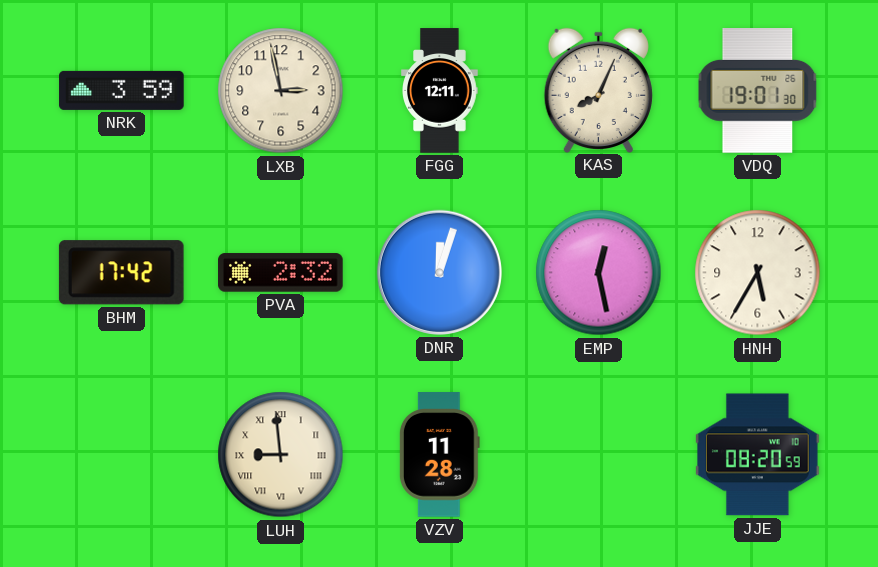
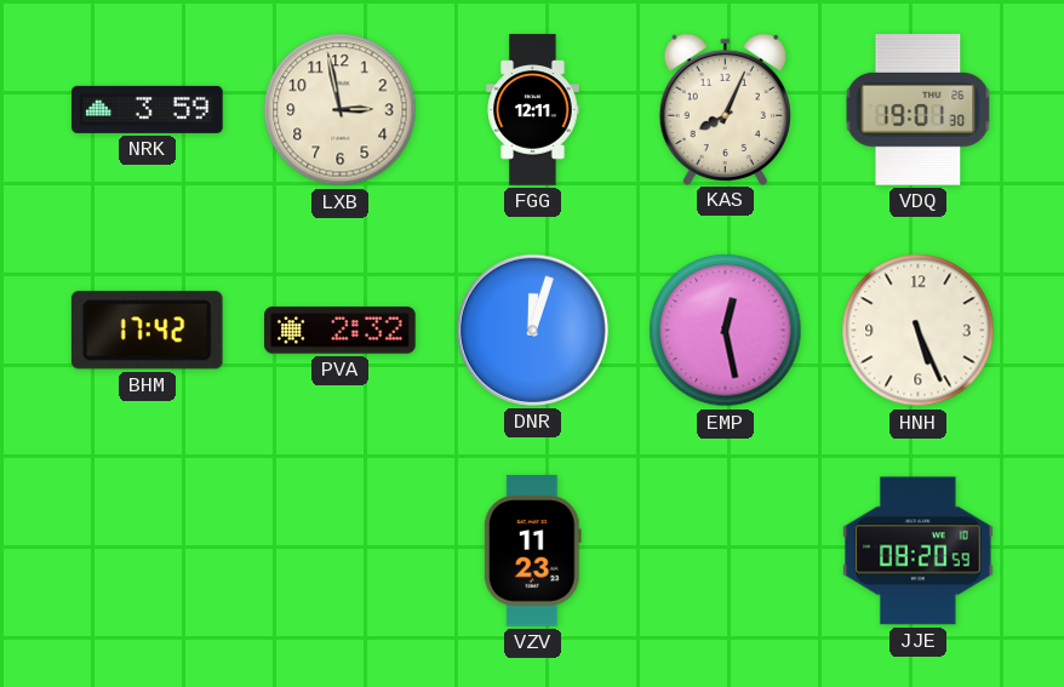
HNH: 5:35 -> 5:26 (919, 331)
LUH: 8:59 -> none (281, 455)
VZV: 11:28 -> 11:23 (532, 551)
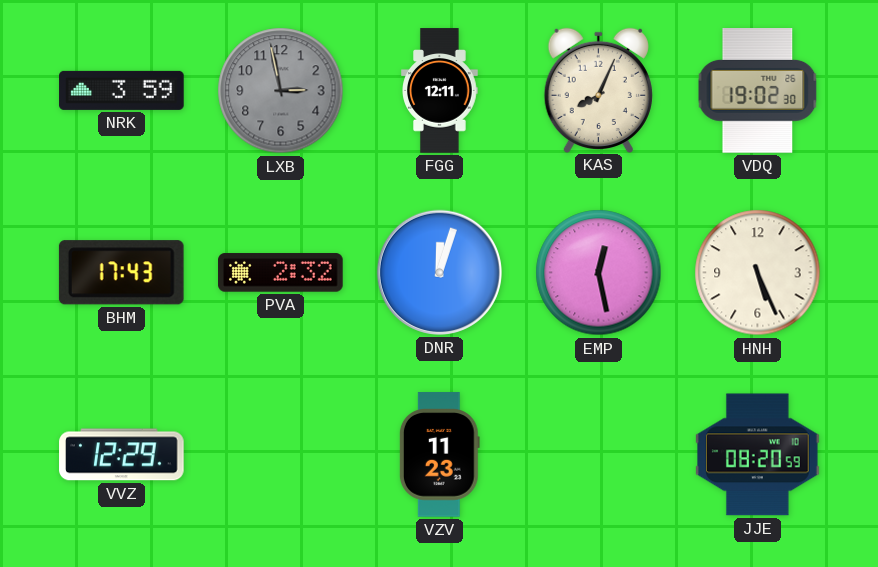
LXB dial: cream -> grey (281, 91)
VDQ: 19:01 -> 19:02 (758, 91)
BHM: 17:42 -> 17:43 (121, 273)
VVZ: none -> 12:29 (122, 455)
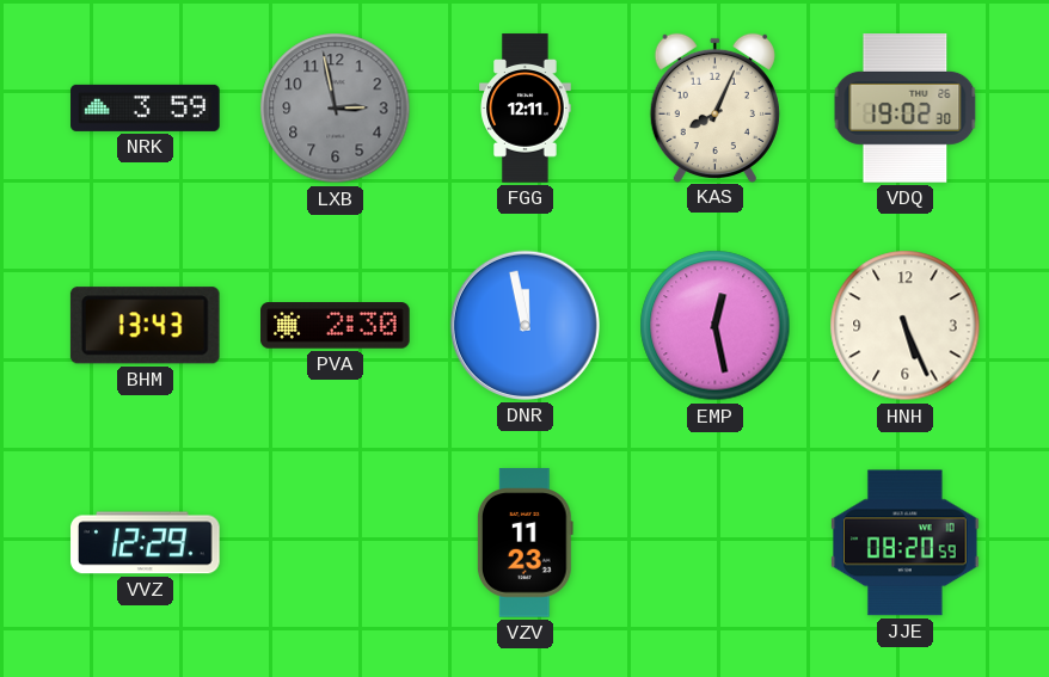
BHM: 17:43 -> 13:43 (145, 326)
PVA: 2:32 -> 2:30 (336, 326)
DNR: 12:03 -> 11:58 (524, 325)
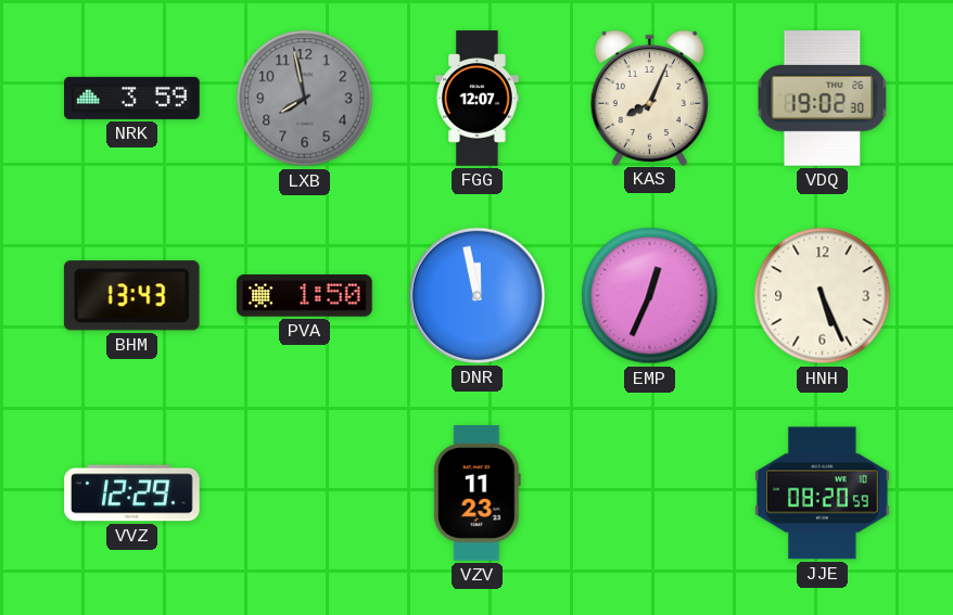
LXB: 2:58 -> 7:58 (305, 99)
FGG: 12:11 -> 12:07 (478, 99)
PVA: 2:30 -> 1:50 (305, 296)
EMP: 12:28 -> 12:34 (650, 296)
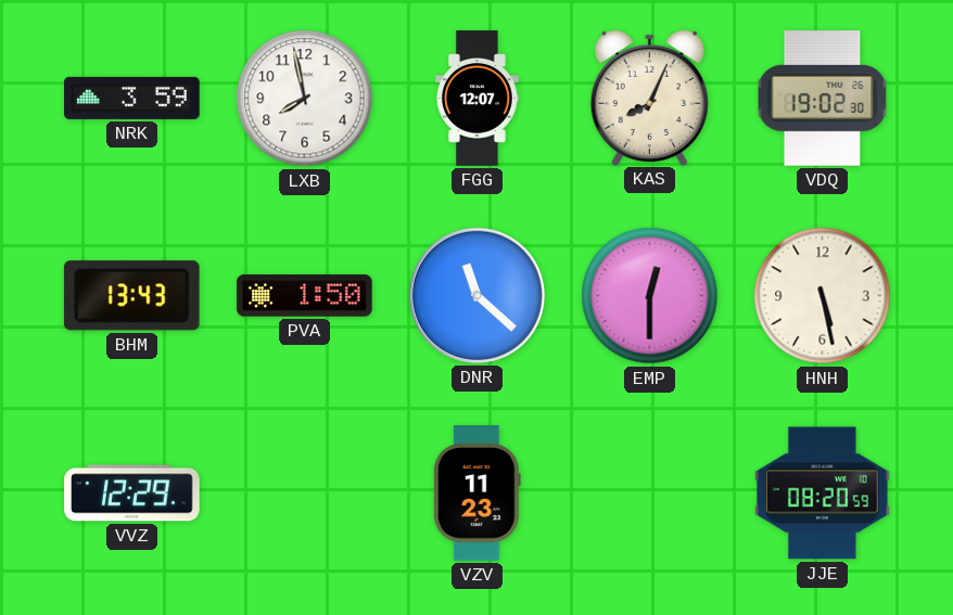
LXB dial: grey -> white (305, 99)
DNR: 11:58 -> 11:22 (476, 295)
EMP: 12:34 -> 12:30 (650, 296)
HNH: 5:26 -> 5:28 (823, 296)
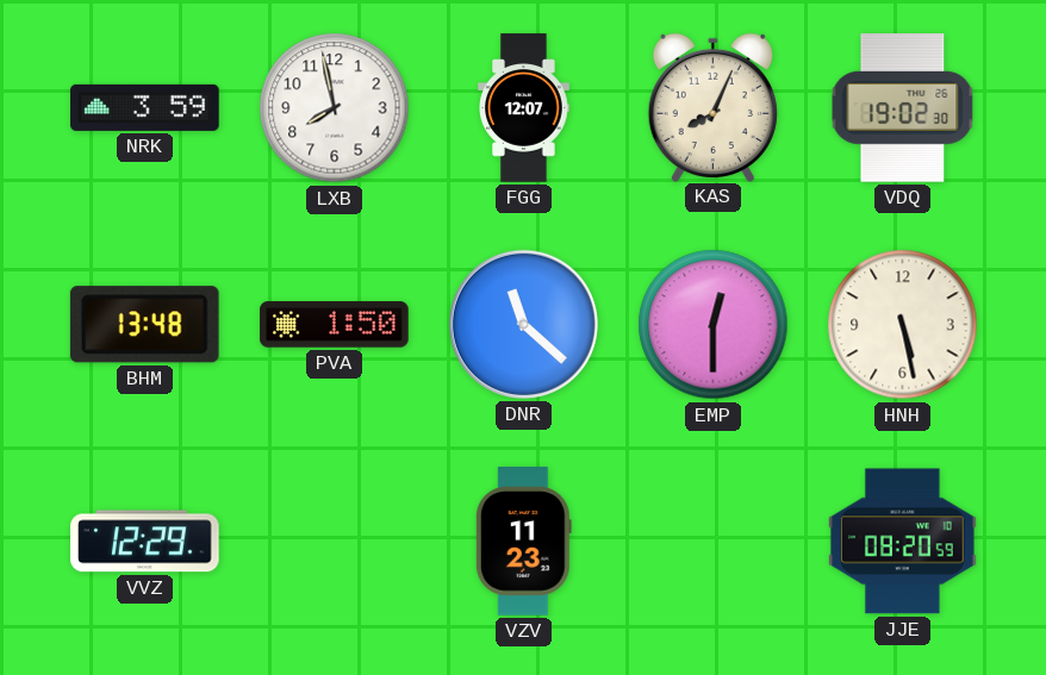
BHM: 13:43 -> 13:48 (144, 325)
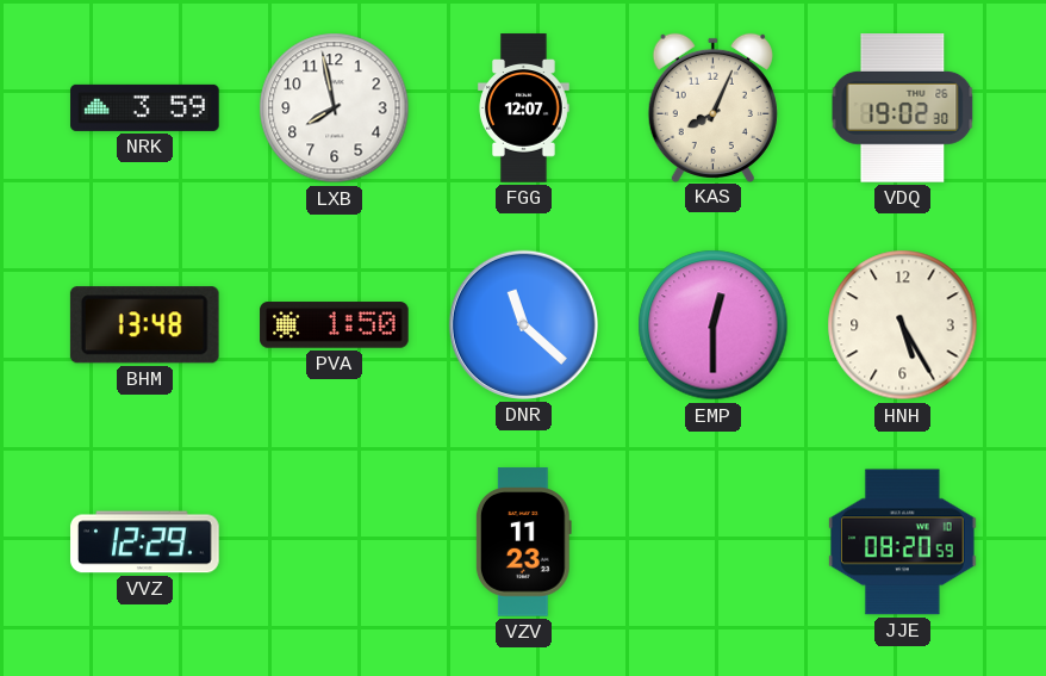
HNH: 5:28 -> 5:25 (903, 325)
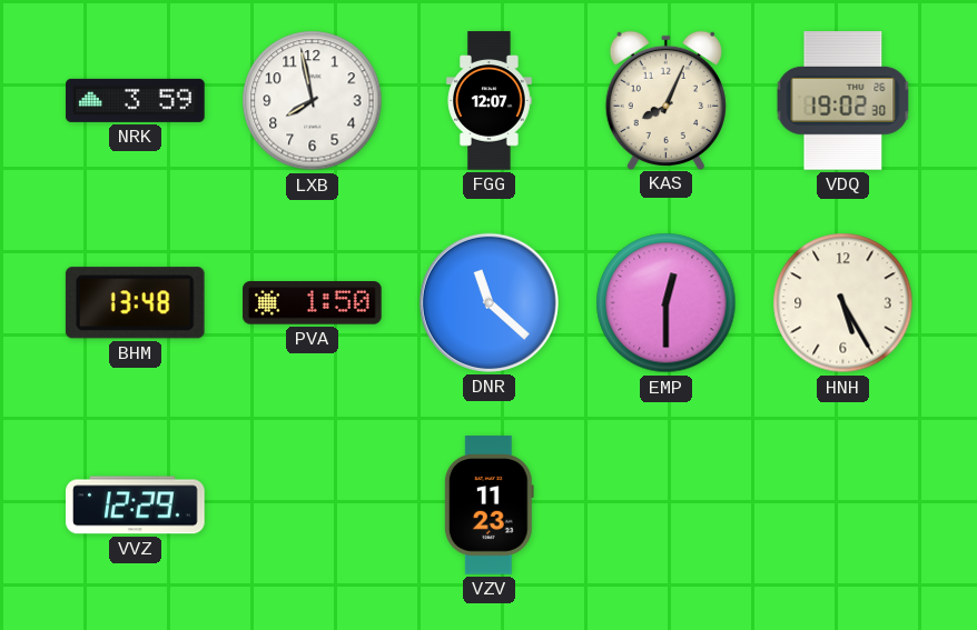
JJE: 08:20 -> none (903, 542)
